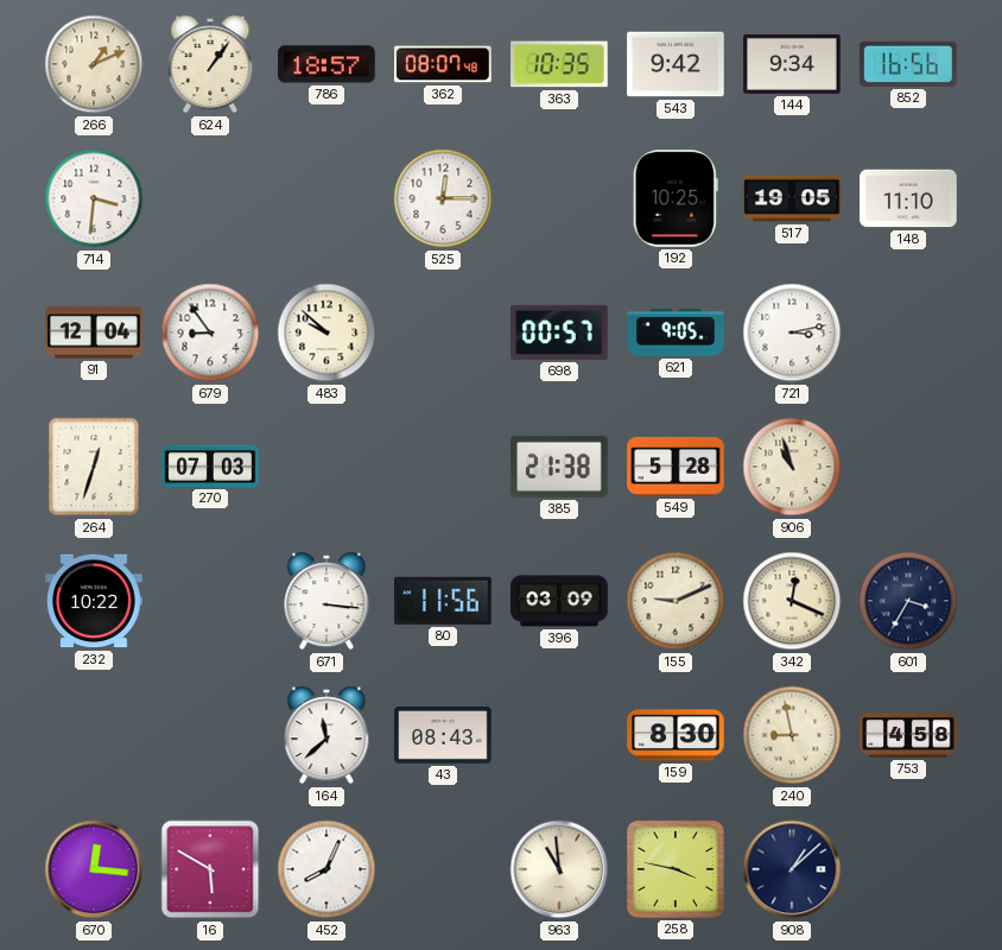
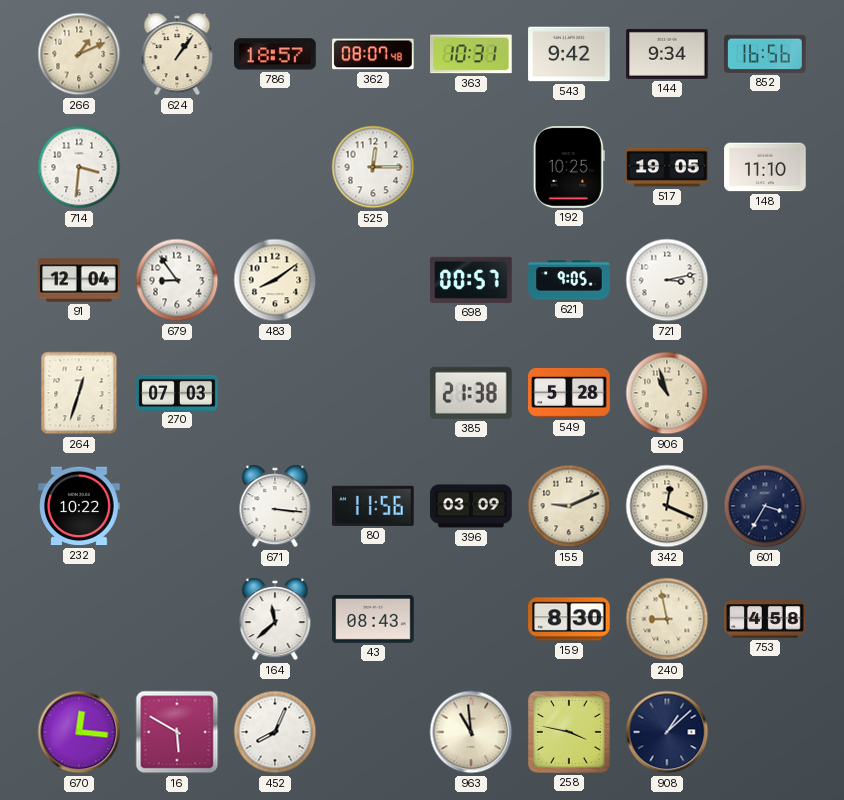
363: 10:35 -> 10:31 (471, 54)
483: 9:52 -> 8:09 (275, 280)
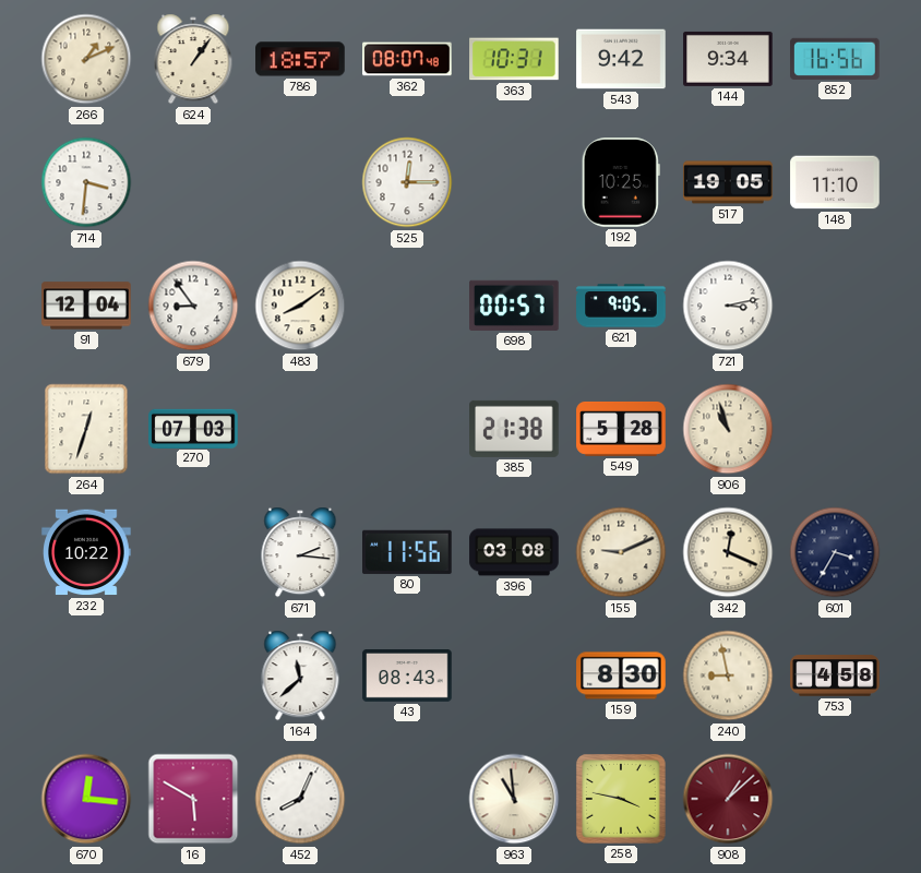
671: 3:16 -> 2:16 (300, 552)
396: 03:09 -> 03:08 (514, 552)
908 dial: navy -> burgundy (728, 799)
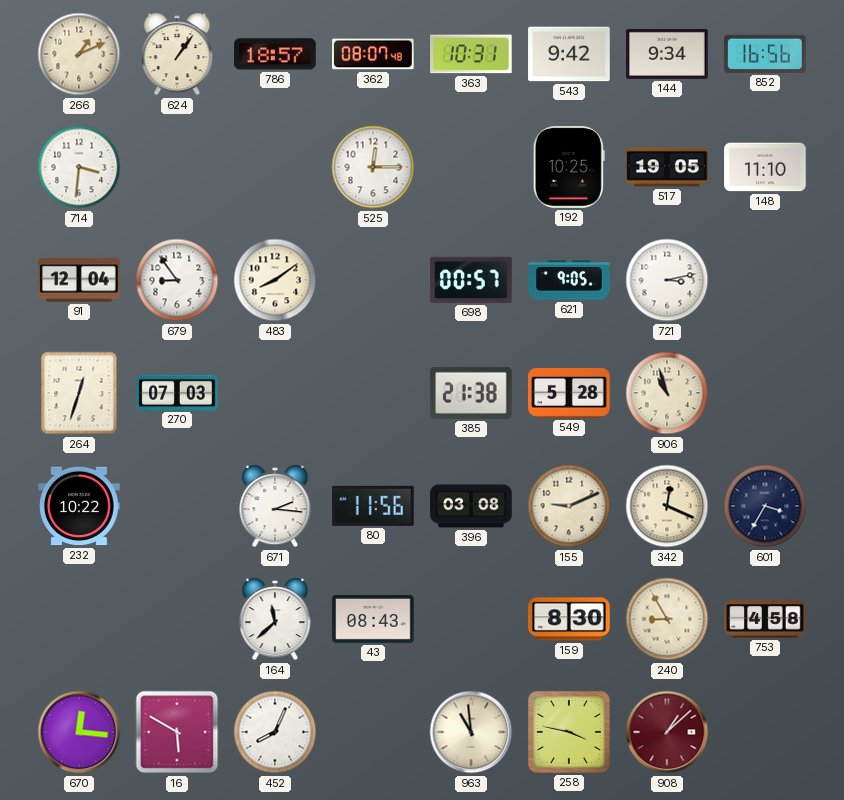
240: 8:58 -> 8:55 (667, 619)
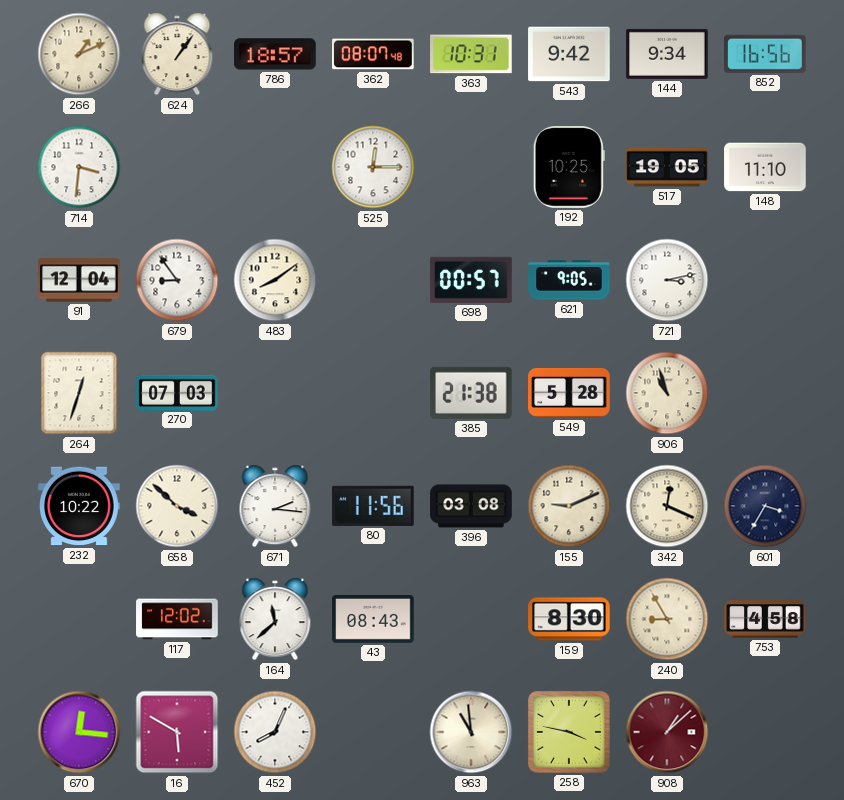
658: none -> 3:52 (177, 506)
117: none -> 12:02 (177, 619)
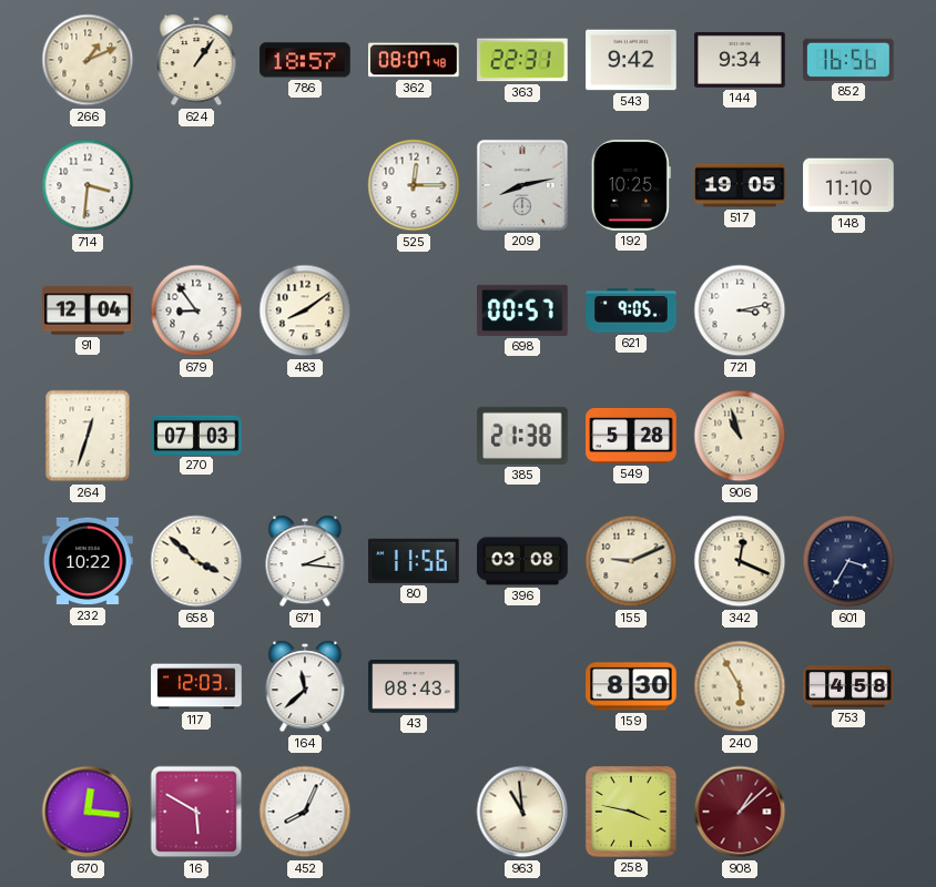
363: 10:31 -> 22:31 (522, 60)
209: none -> 8:13 (522, 185)
117: 12:02 -> 12:03 (196, 686)
240: 8:55 -> 5:55 (740, 686)
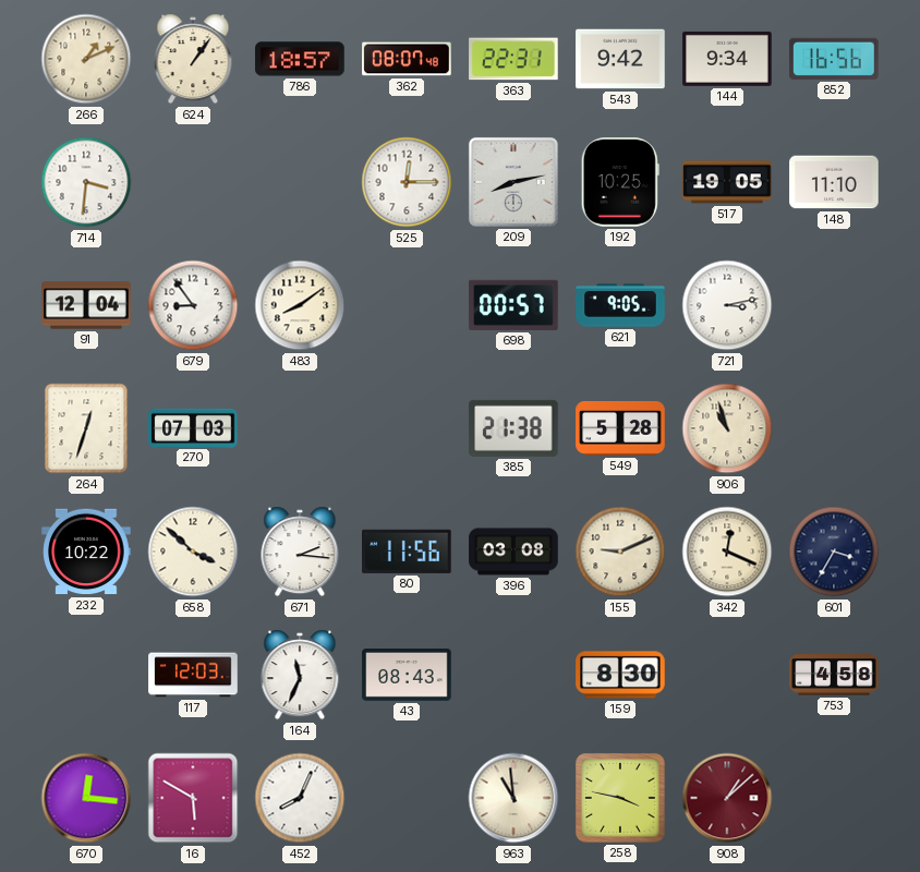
164: 11:38 -> 11:34 (300, 675)
240: 5:55 -> none (740, 686)
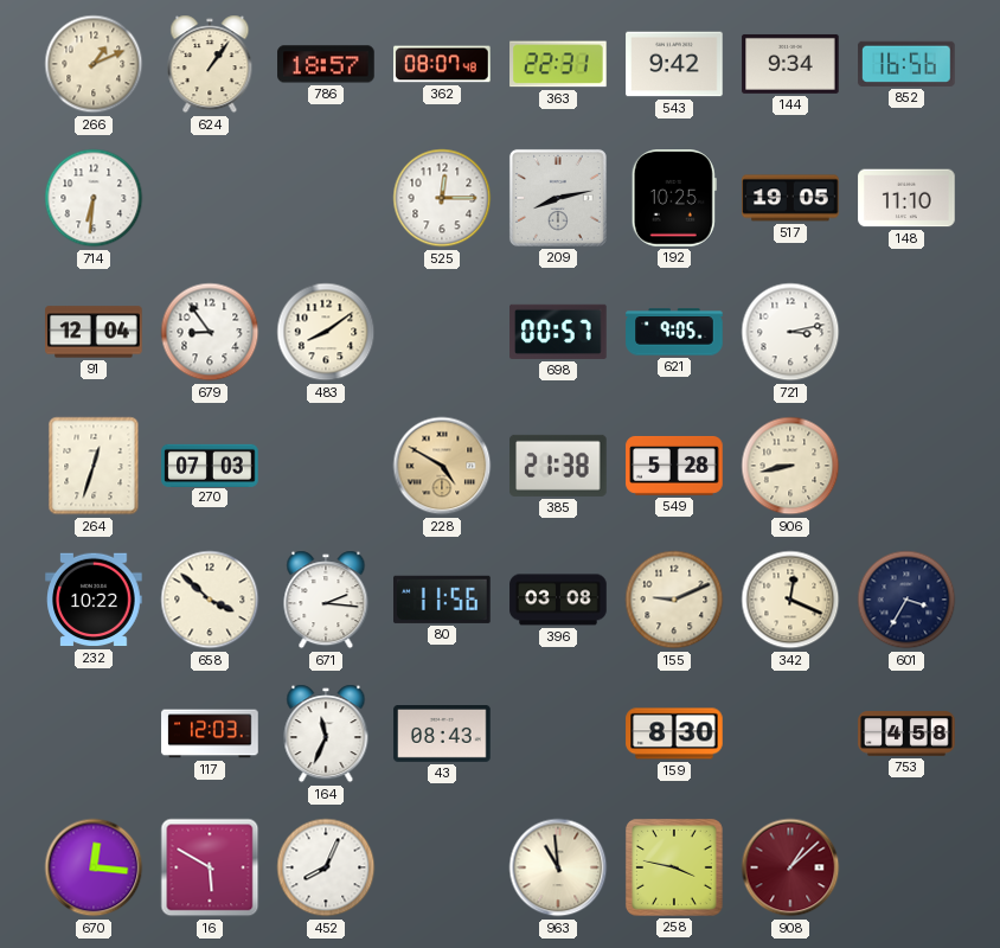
714: 3:31 -> 6:31 (94, 198)
228: none -> 4:50 (442, 466)
906: 10:57 -> 8:43 (790, 466)
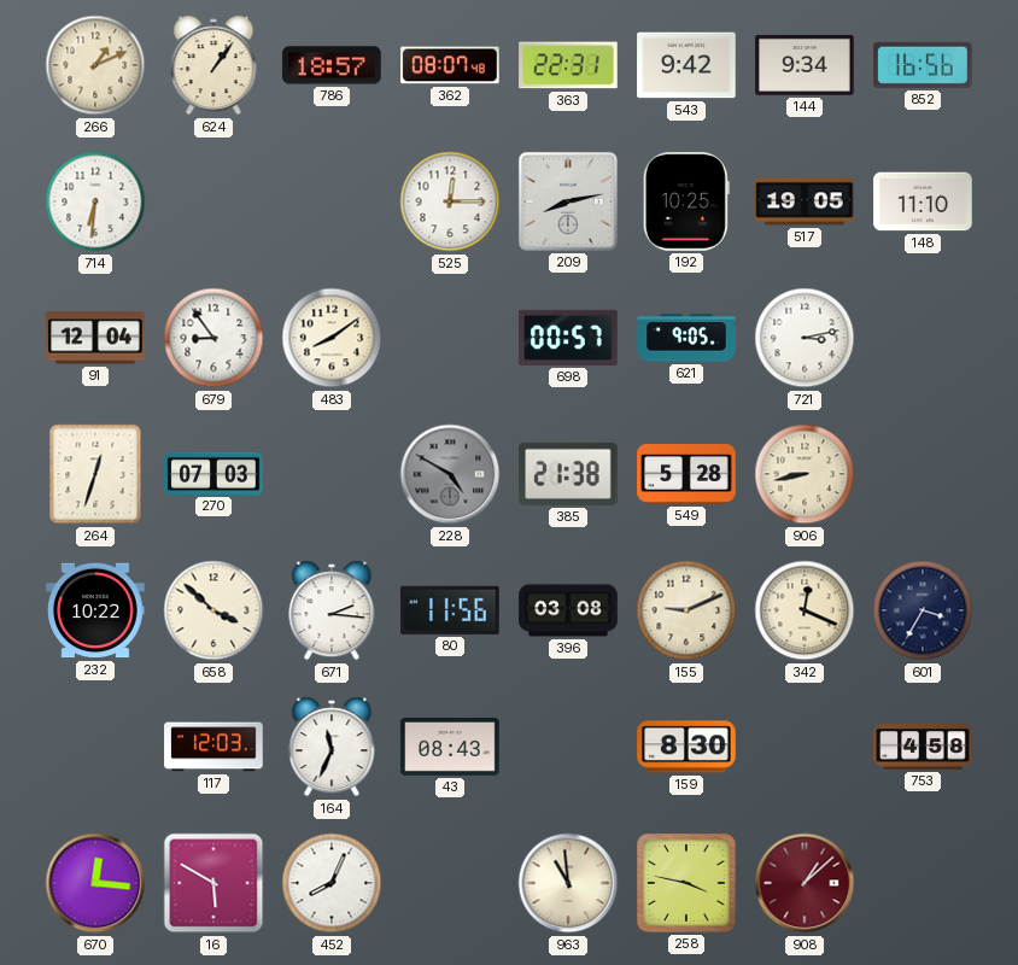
228 dial: champagne -> grey (450, 474)
